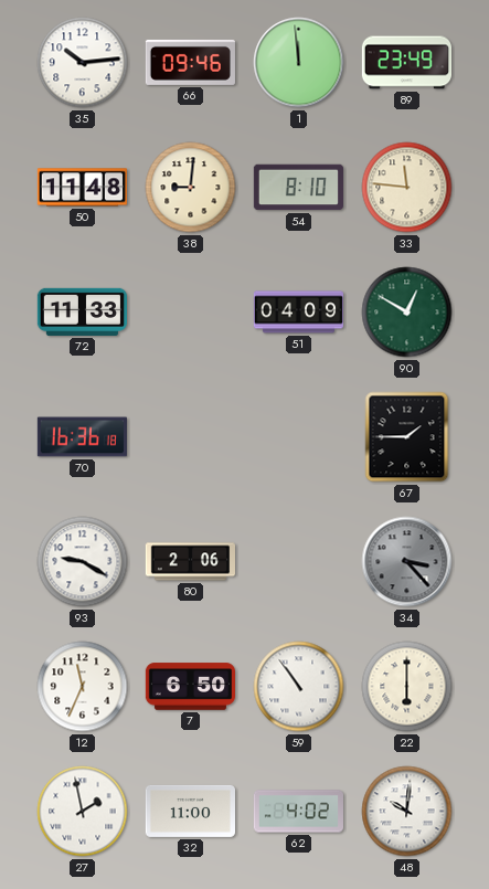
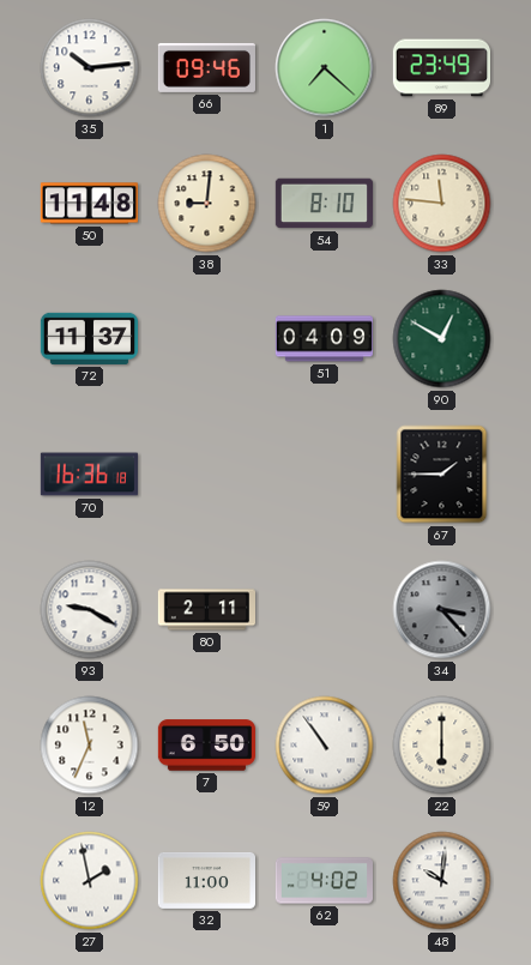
1: 11:59 -> 7:22 (325, 68)
72: 11:33 -> 11:37 (89, 338)
80: 2:06 -> 2:11 (206, 610)
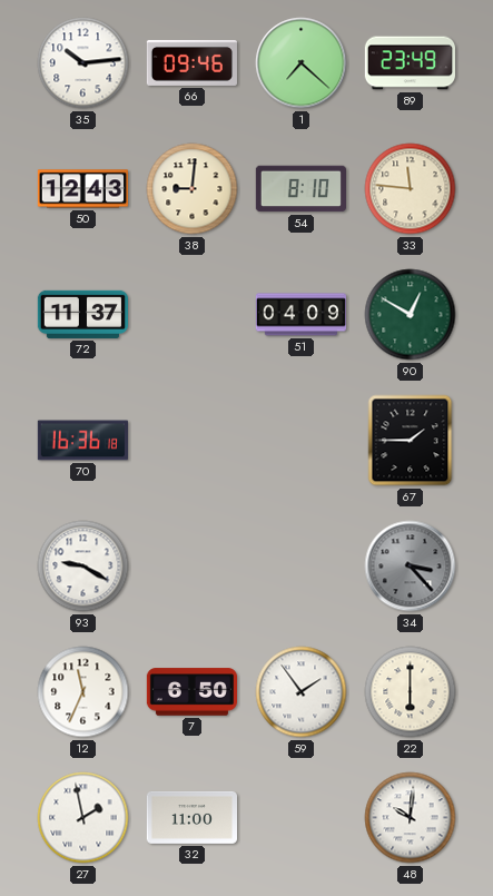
50: 11:48 -> 12:43 (82, 189)
80: 2:11 -> none (206, 610)
59: 10:54 -> 1:54 (302, 692)
62: 4:02 -> none (324, 881)
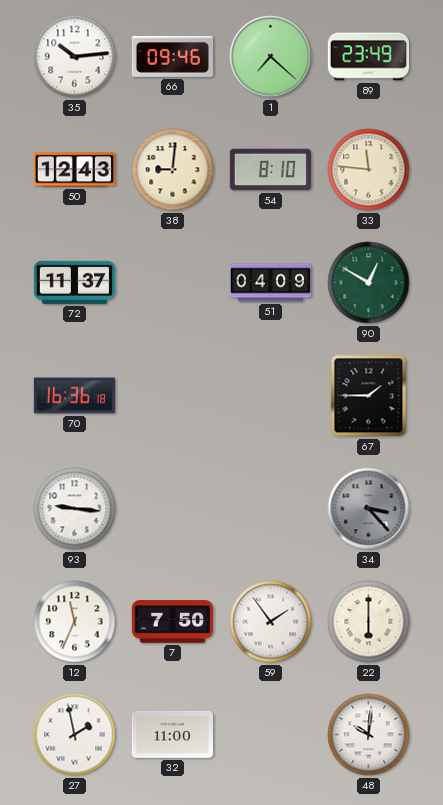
93: 9:20 -> 9:16 (75, 509)
7: 6:50 -> 7:50 (172, 622)
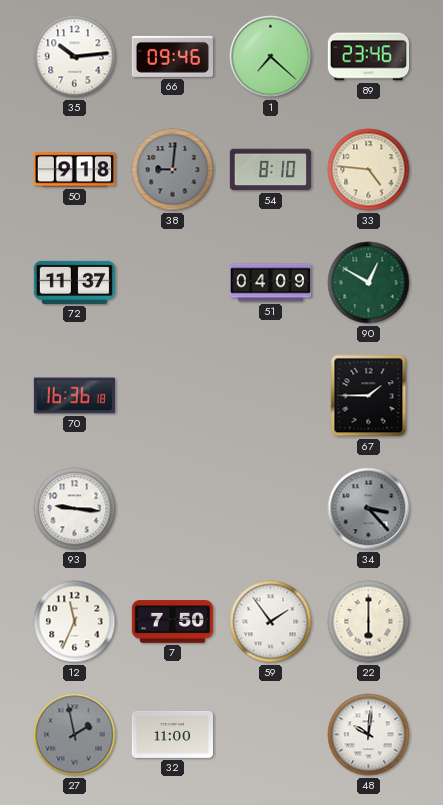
89: 23:49 -> 23:46 (368, 57)
50: 12:43 -> 9:18 (74, 170)
38 dial: cream -> grey (173, 170)
33: 11:46 -> 4:46 (369, 170)
27 dial: white -> grey (75, 735)
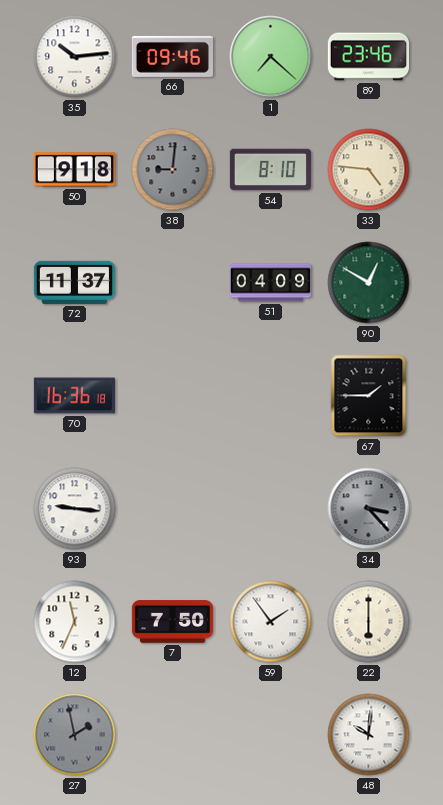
32: 11:00 -> none (172, 734)
